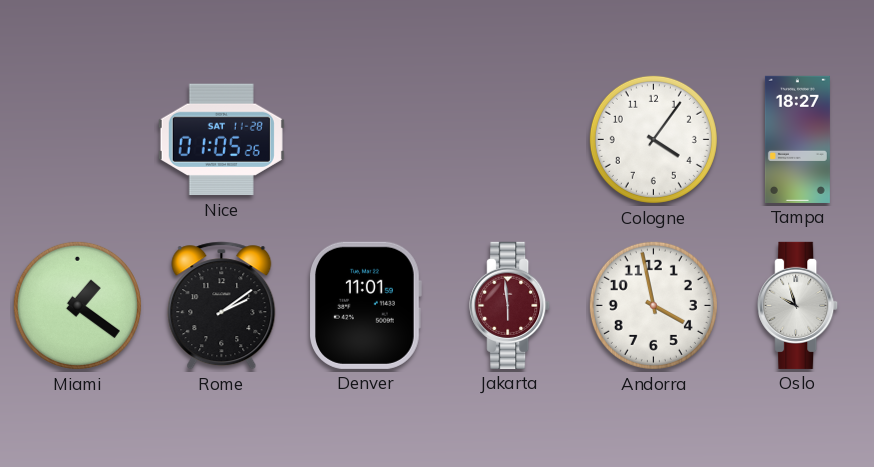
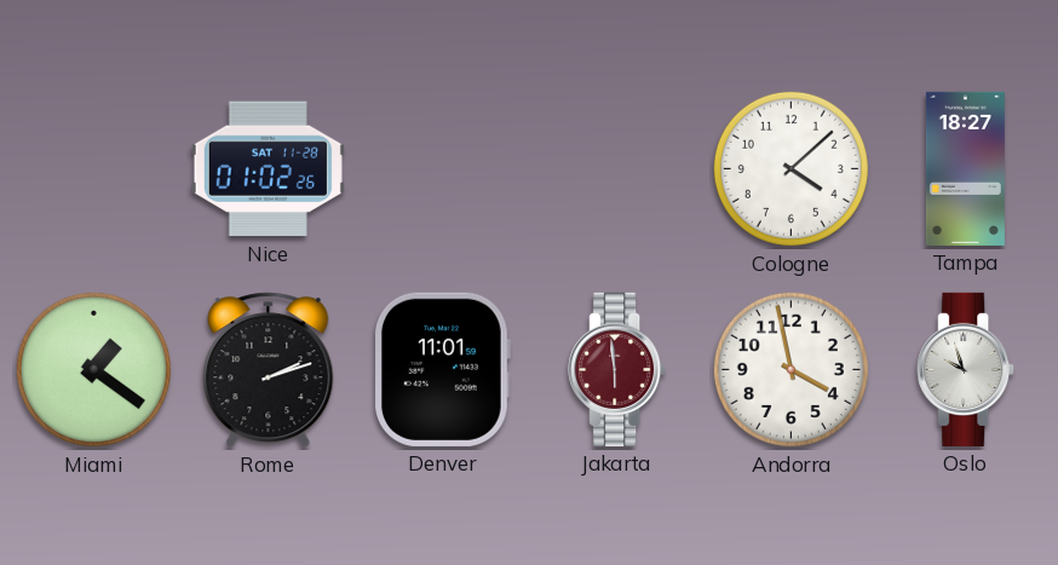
Nice: 01:05 -> 01:02 (268, 169)
Cologne: 4:06 -> 4:08 (790, 168)
Rome: 2:09 -> 2:12 (269, 370)
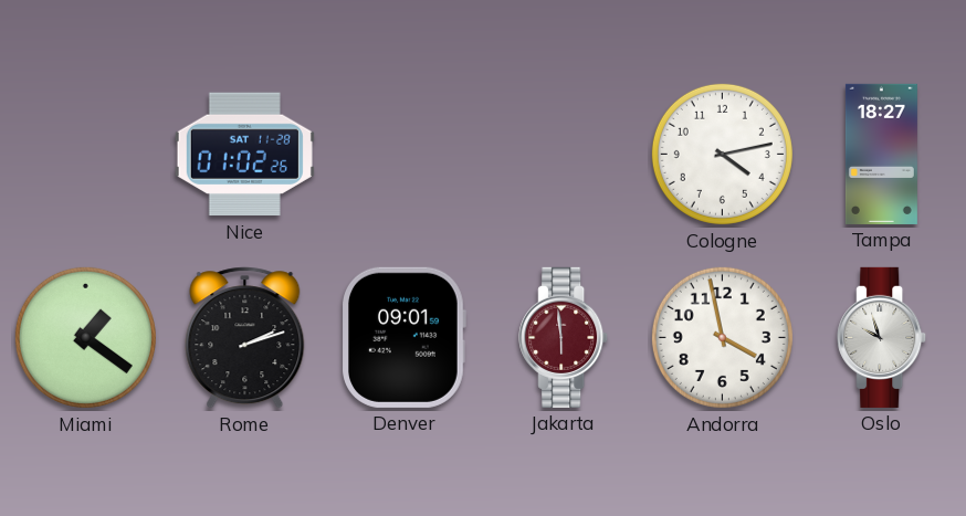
Cologne: 4:08 -> 4:13 (722, 154)
Denver: 11:01 -> 09:01 (403, 337)
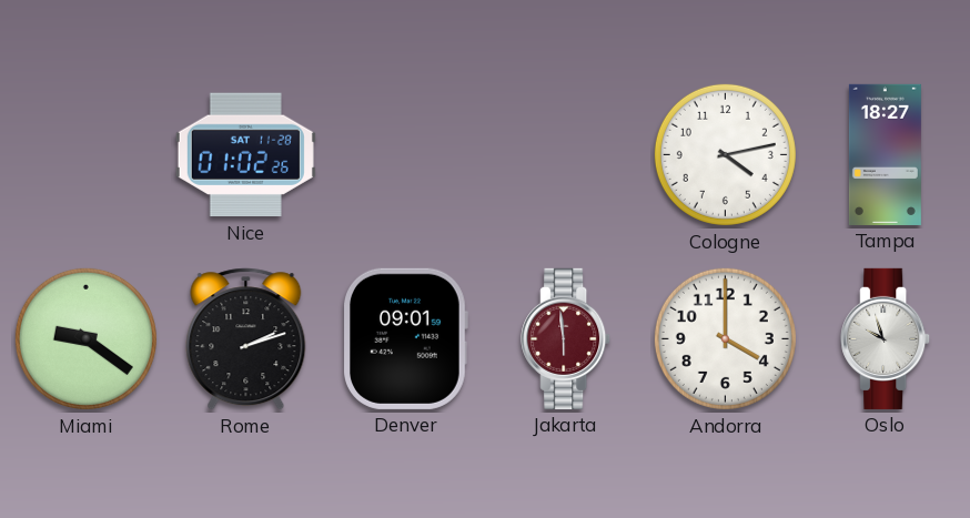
Miami: 1:21 -> 9:21 (85, 338)
Andorra: 3:58 -> 4:00 (725, 338)
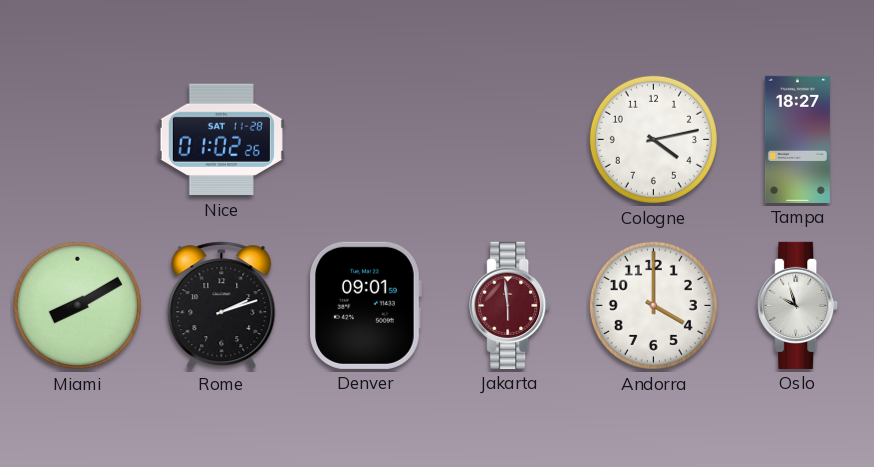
Miami: 9:21 -> 8:10 (77, 305)
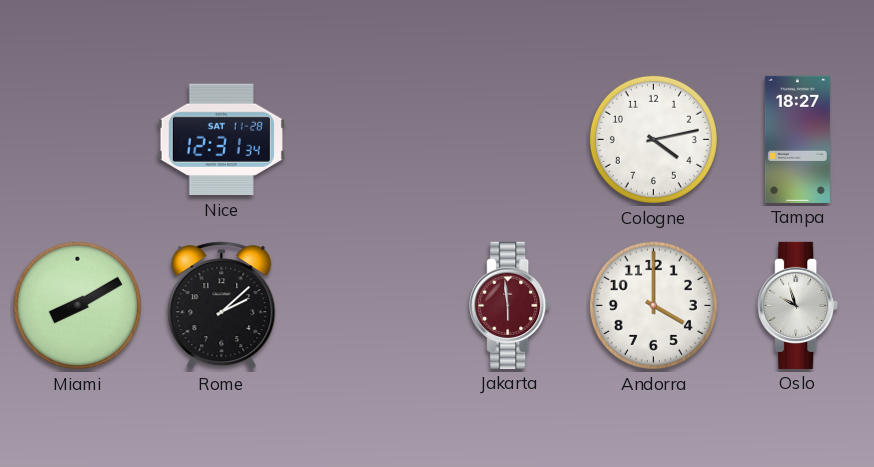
Nice: 01:02 -> 12:31 (221, 140)
Rome: 2:12 -> 2:08 (222, 306)
Denver: 09:01 -> none (365, 305)
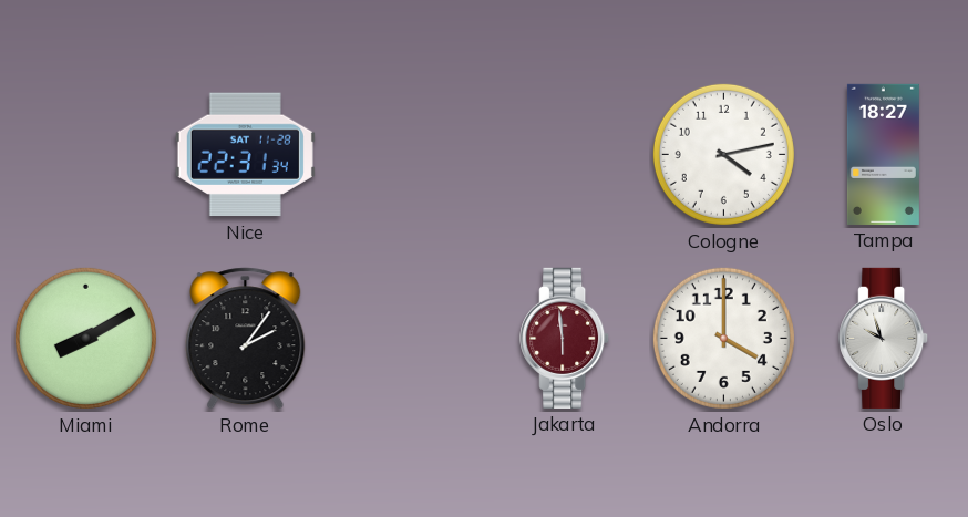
Nice: 12:31 -> 22:31 (245, 155)
Rome: 2:08 -> 2:06 (246, 339)
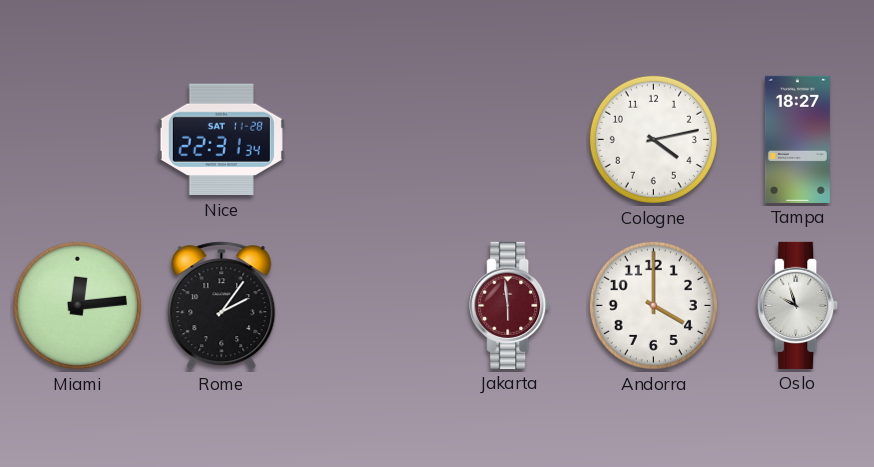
Miami: 8:10 -> 12:14 (77, 305)
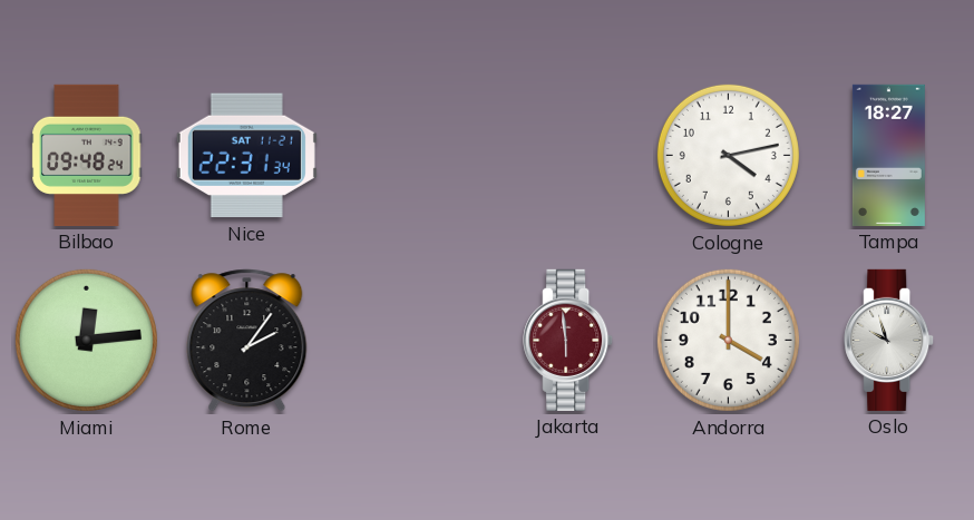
Bilbao: none -> 09:48 (87, 155)
Nice date: SAT 11-28 -> SAT 11-21 (246, 156)
